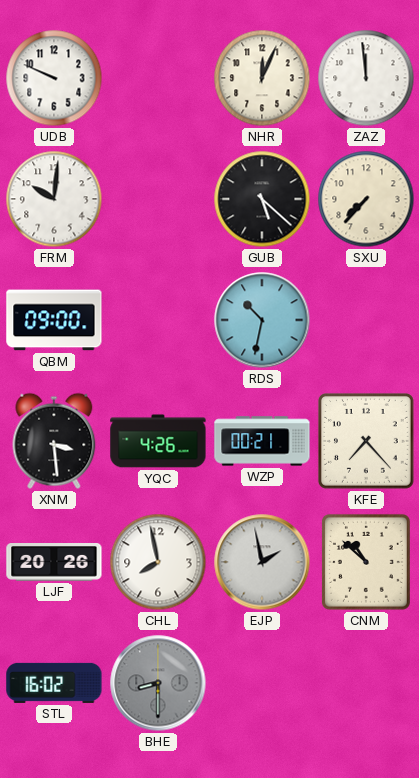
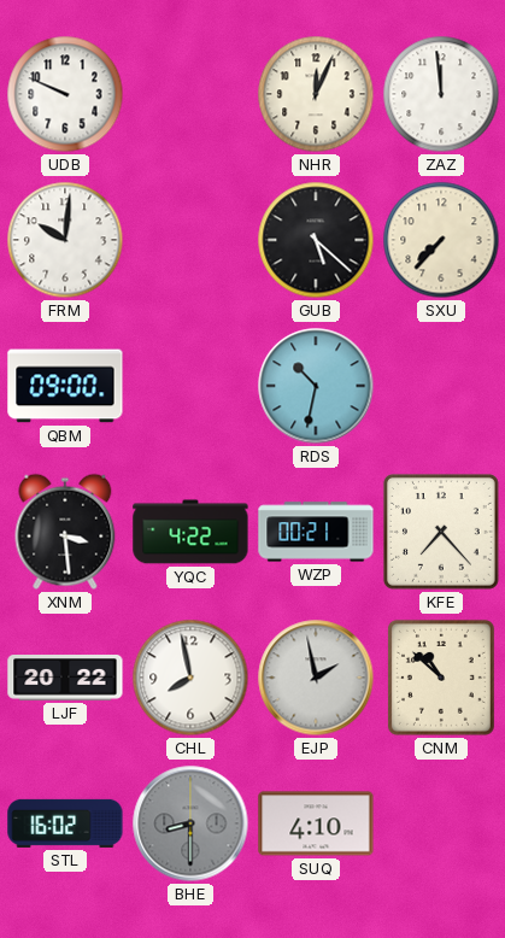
YQC: 4:26 -> 4:22 (190, 532)
LJF: 20:26 -> 20:22 (65, 679)
SUQ: none -> 4:10 (316, 823)
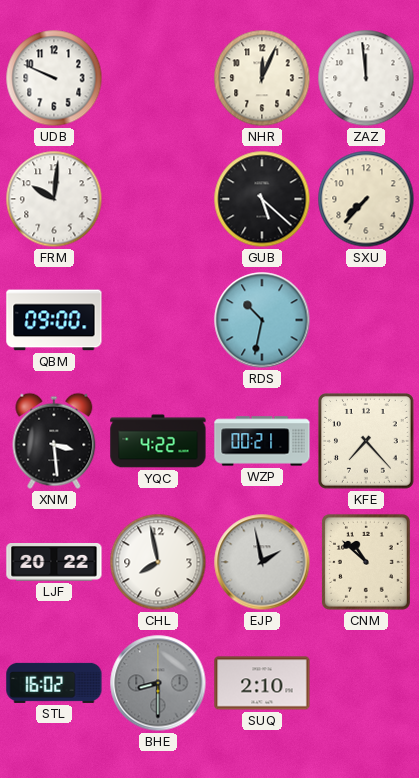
SUQ: 4:10 -> 2:10 (262, 683)
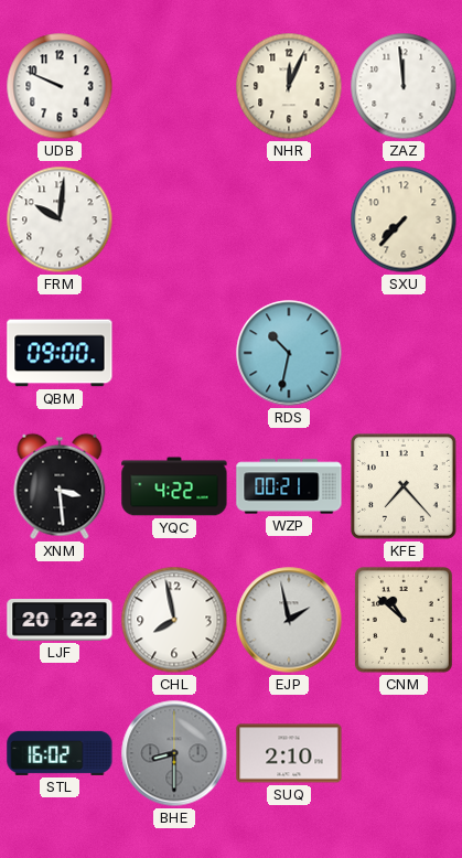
GUB: 5:22 -> none (262, 199)
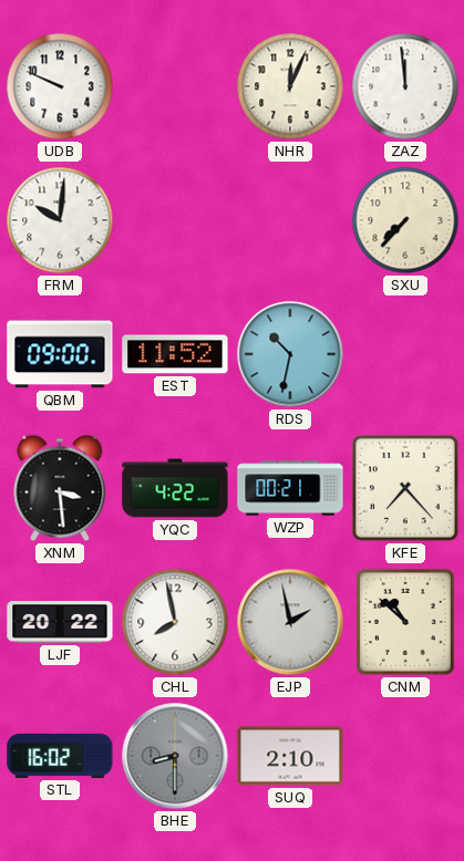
EST: none -> 11:52 (175, 354)
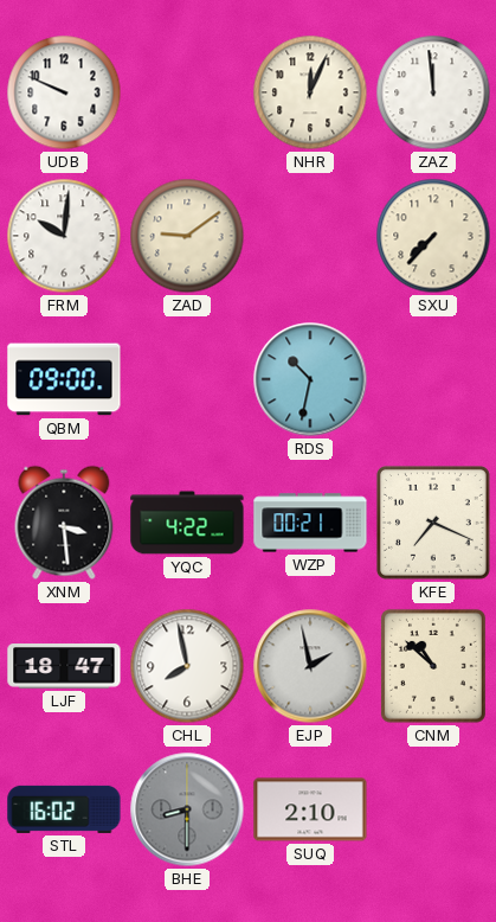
ZAD: none -> 9:09 (187, 236)
EST: 11:52 -> none (175, 354)
KFE: 7:23 -> 7:19 (433, 523)
LJF: 20:22 -> 18:47 (64, 667)
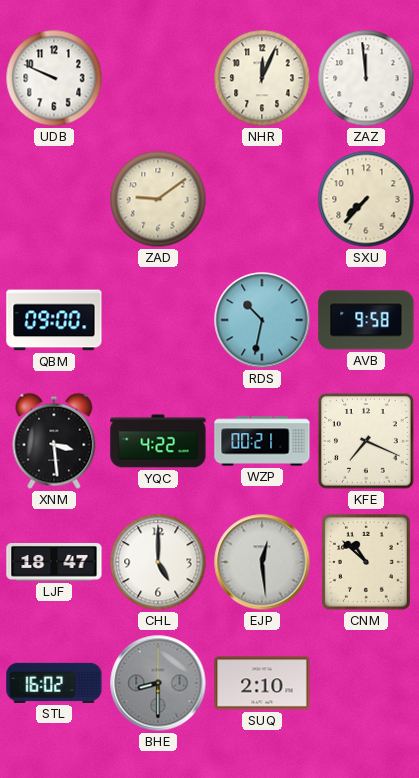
FRM: 10:01 -> none (64, 236)
AVB: none -> 9:58 (366, 320)
CHL: 7:58 -> 5:00 (158, 562)
EJP: 1:58 -> 12:29 (262, 562)
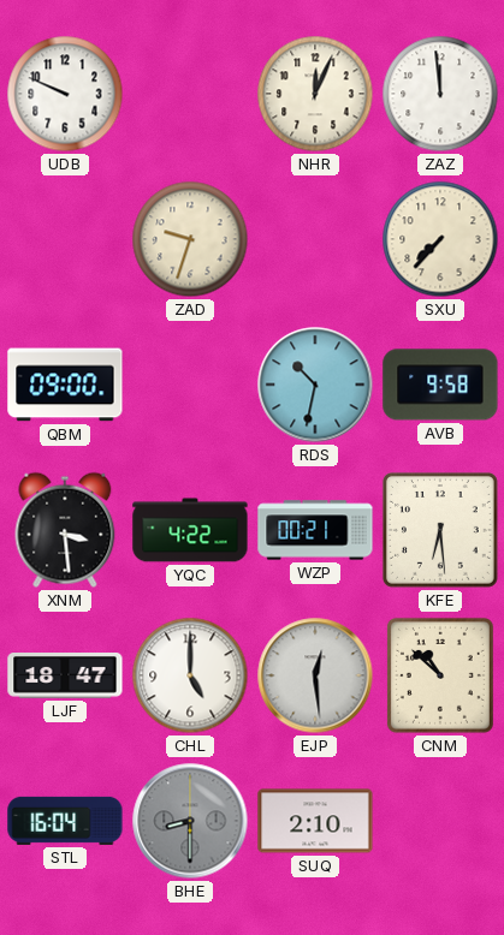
ZAD: 9:09 -> 9:33 (190, 239)
KFE: 7:19 -> 6:29 (440, 530)
STL: 16:02 -> 16:04 (65, 821)
